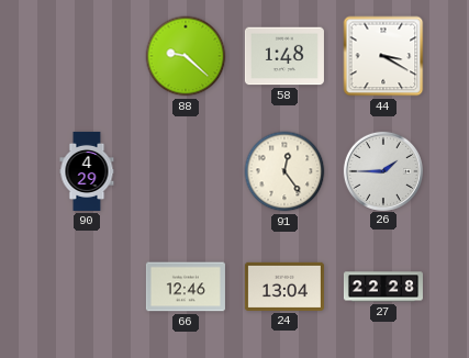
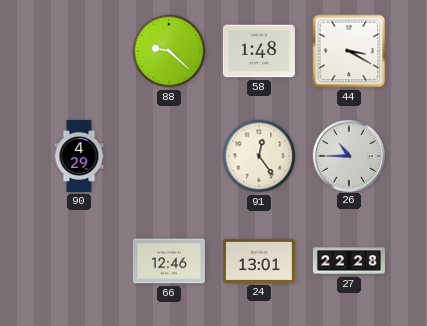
26: 1:45 -> 10:45 (348, 155)
24: 13:04 -> 13:01 (259, 261)
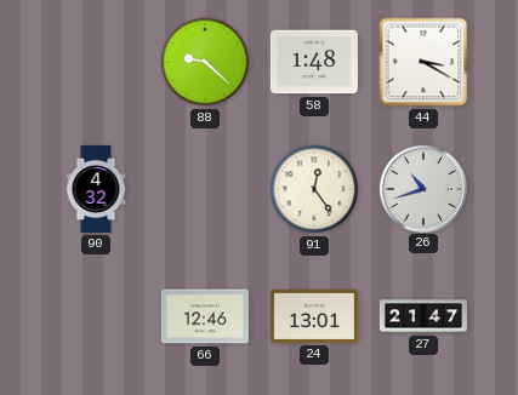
90: 4:29 -> 4:32 (96, 189)
26: 10:45 -> 10:42 (422, 188)
27: 22:28 -> 21:47 (423, 316)
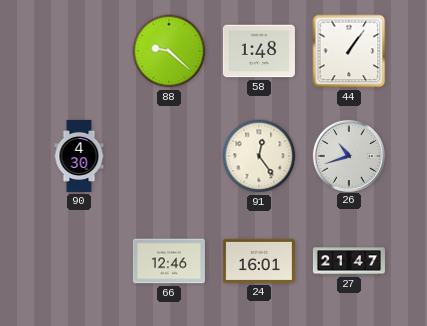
44: 3:20 -> 1:06 (349, 51)
90: 4:32 -> 4:30 (79, 156)
24: 13:01 -> 16:01 (259, 261)
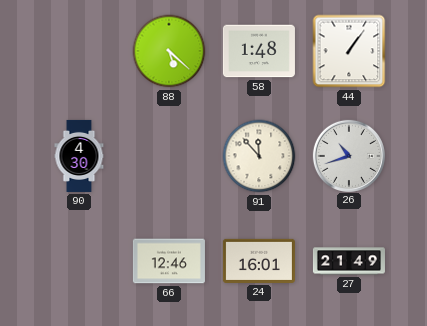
88: 9:22 -> 5:22 (169, 51)
91: 12:24 -> 11:53 (259, 156)
27: 21:47 -> 21:49 (349, 261)
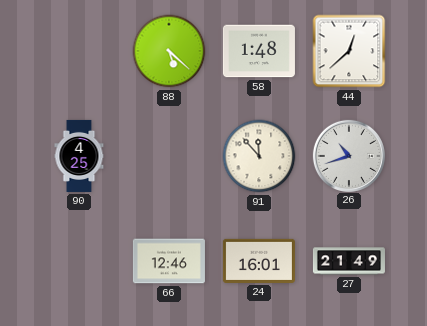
44: 1:06 -> 12:38 (349, 51)
90: 4:30 -> 4:25 (79, 156)
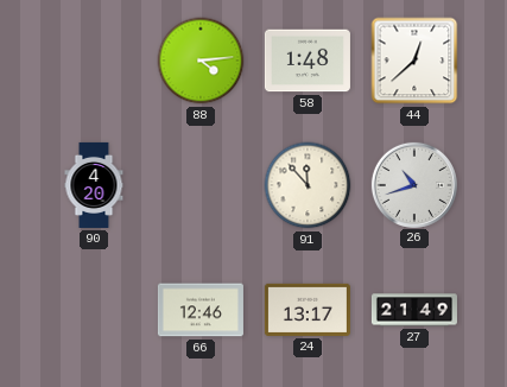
88: 5:22 -> 4:14 (201, 61)
90: 4:25 -> 4:20 (94, 185)
24: 16:01 -> 13:17 (308, 310)
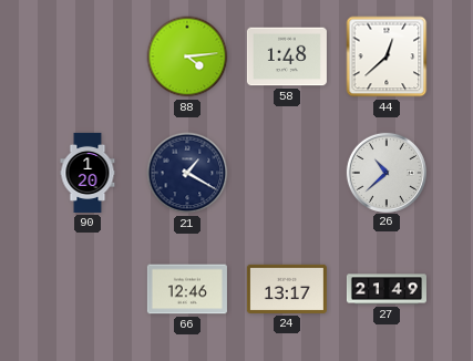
90: 4:20 -> 1:20 (88, 173)
21: none -> 1:20 (187, 173)
91: 11:53 -> none (308, 185)
26: 10:42 -> 10:38 (385, 172)
